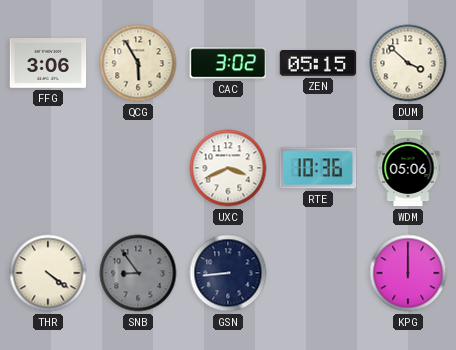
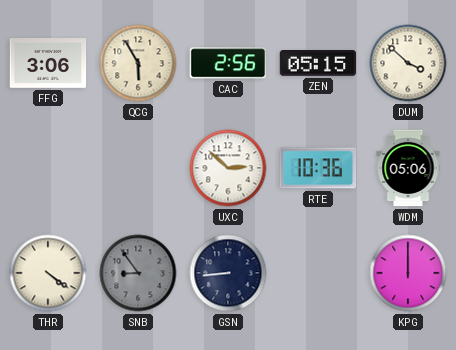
CAC: 3:02 -> 2:56 (227, 63)
UXC: 3:41 -> 2:52 (228, 168)
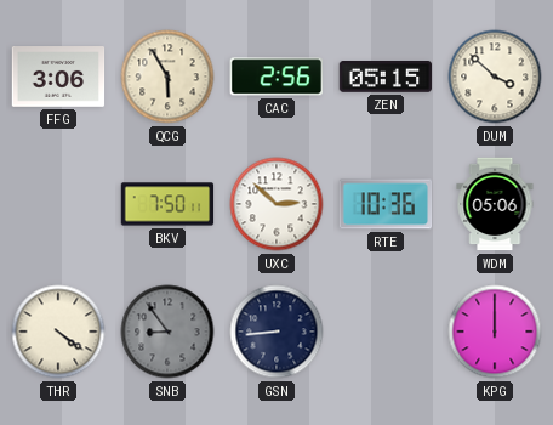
BKV: none -> 7:50 (167, 204)
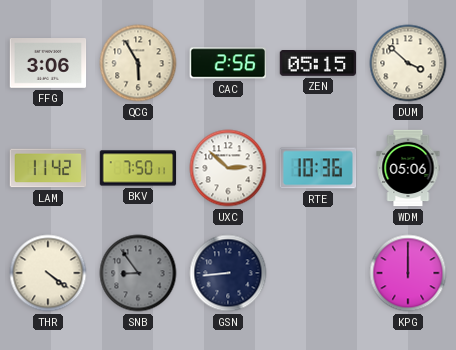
LAM: none -> 11:42 (48, 168)
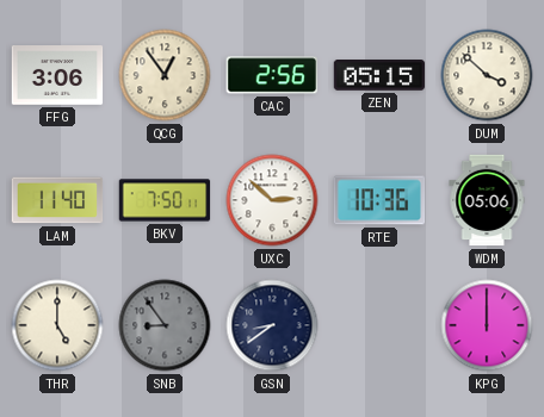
QCG: 5:55 -> 12:54 (165, 75)
LAM: 11:42 -> 11:40 (57, 200)
THR: 4:21 -> 5:00 (57, 325)
GSN: 8:44 -> 8:39 (272, 325)
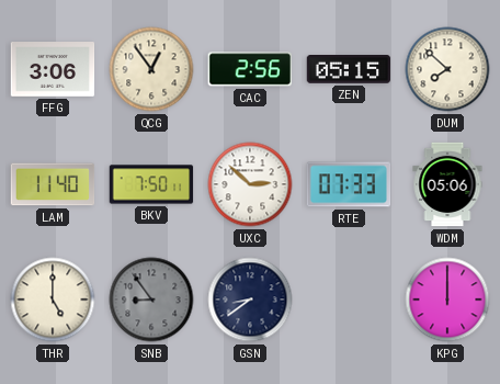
DUM: 3:52 -> 7:52 (447, 69)
RTE: 10:36 -> 07:33 (349, 184)
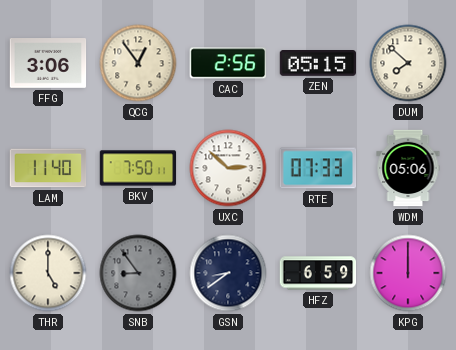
HFZ: none -> 6:59 (318, 273)
